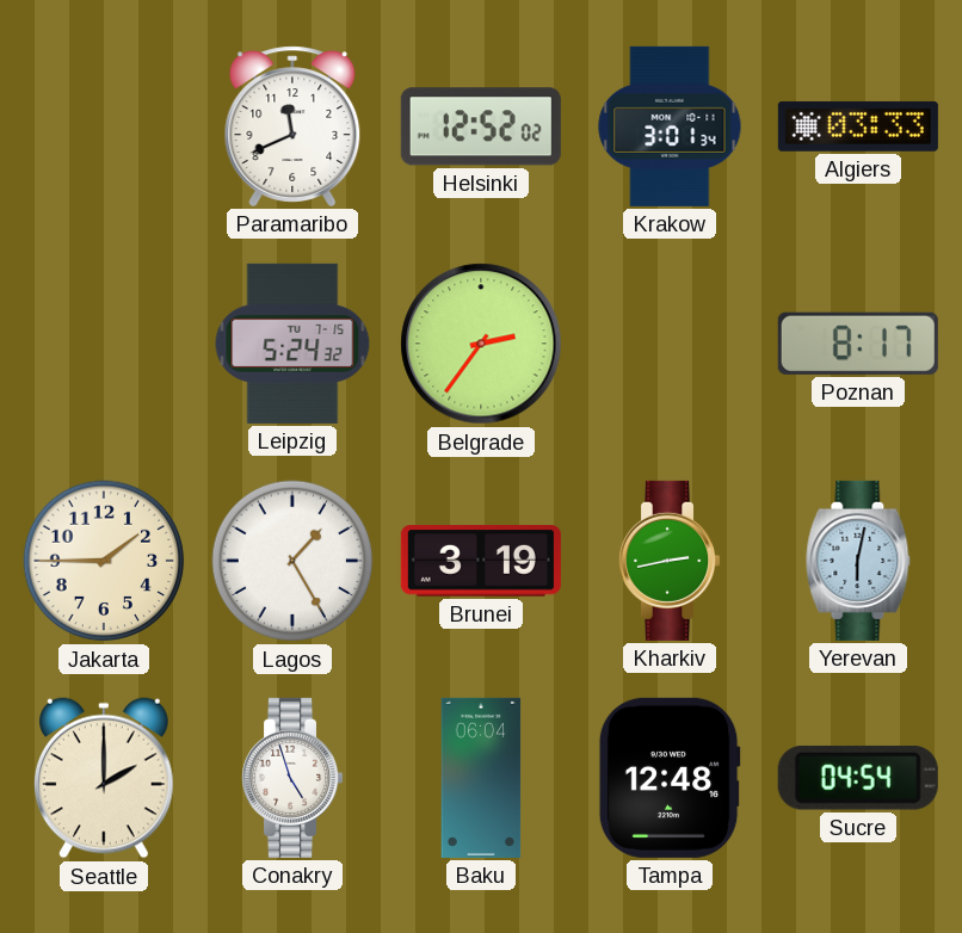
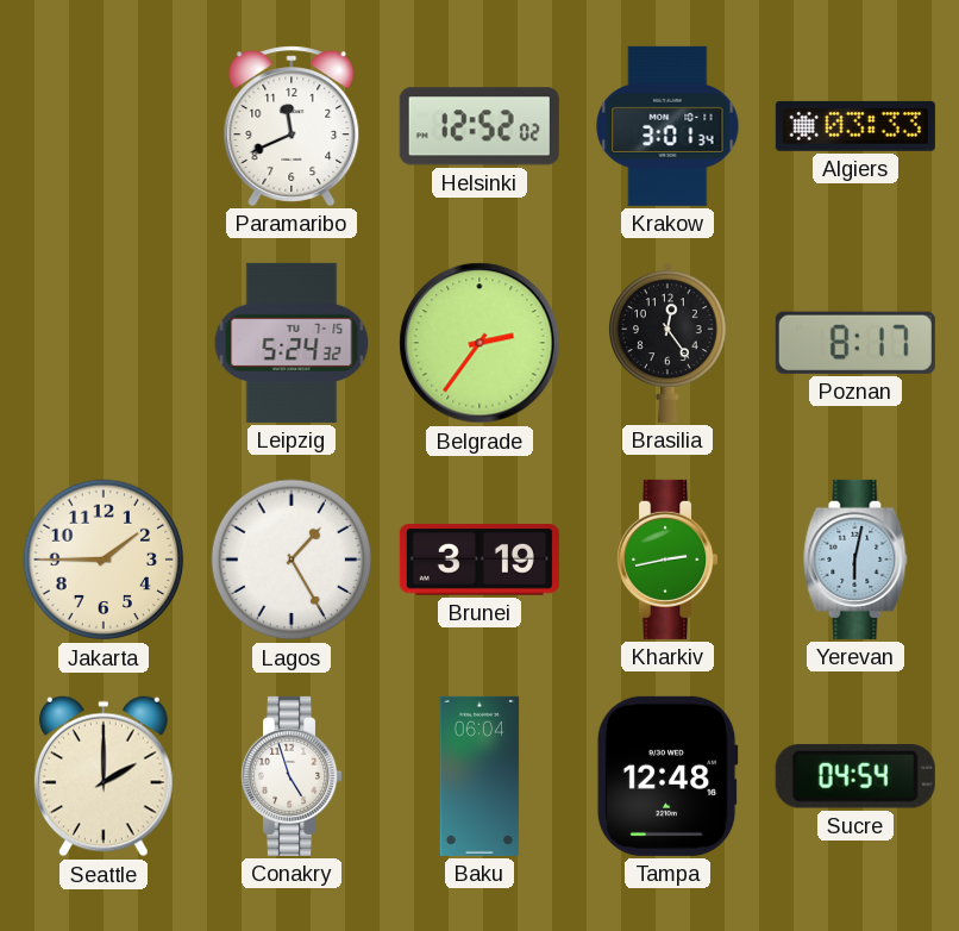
Brasilia: none -> 12:24 (669, 343)
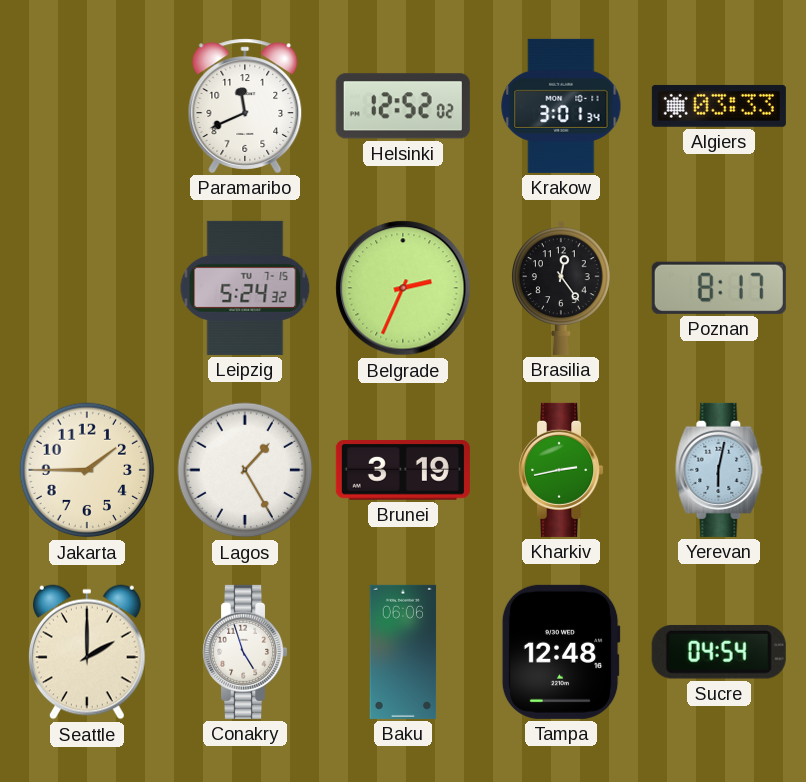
Belgrade: 2:36 -> 2:34 (403, 288)
Baku: 06:04 -> 06:06 (403, 652)
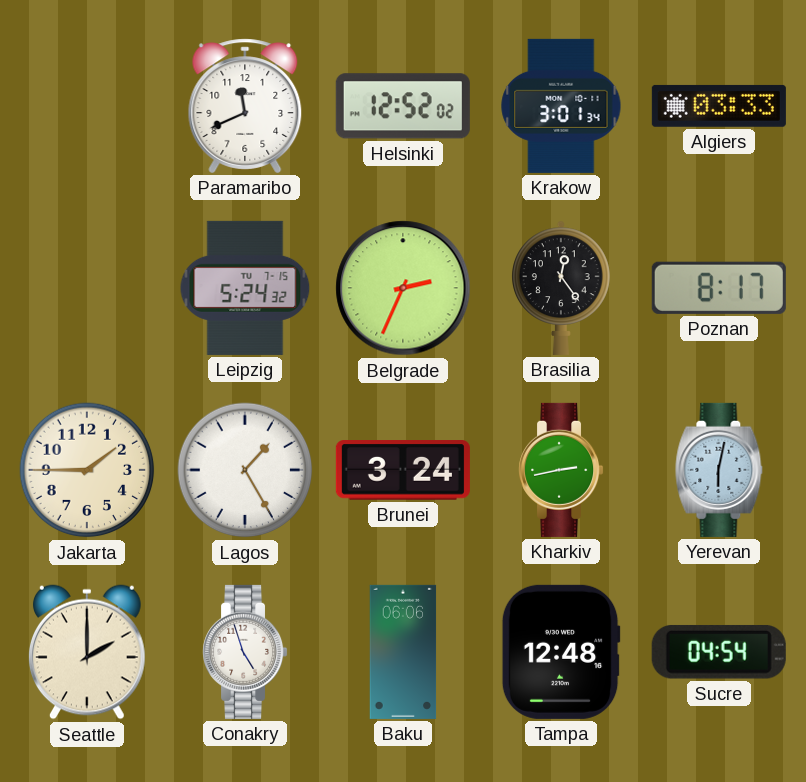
Brunei: 3:19 -> 3:24 (403, 470)
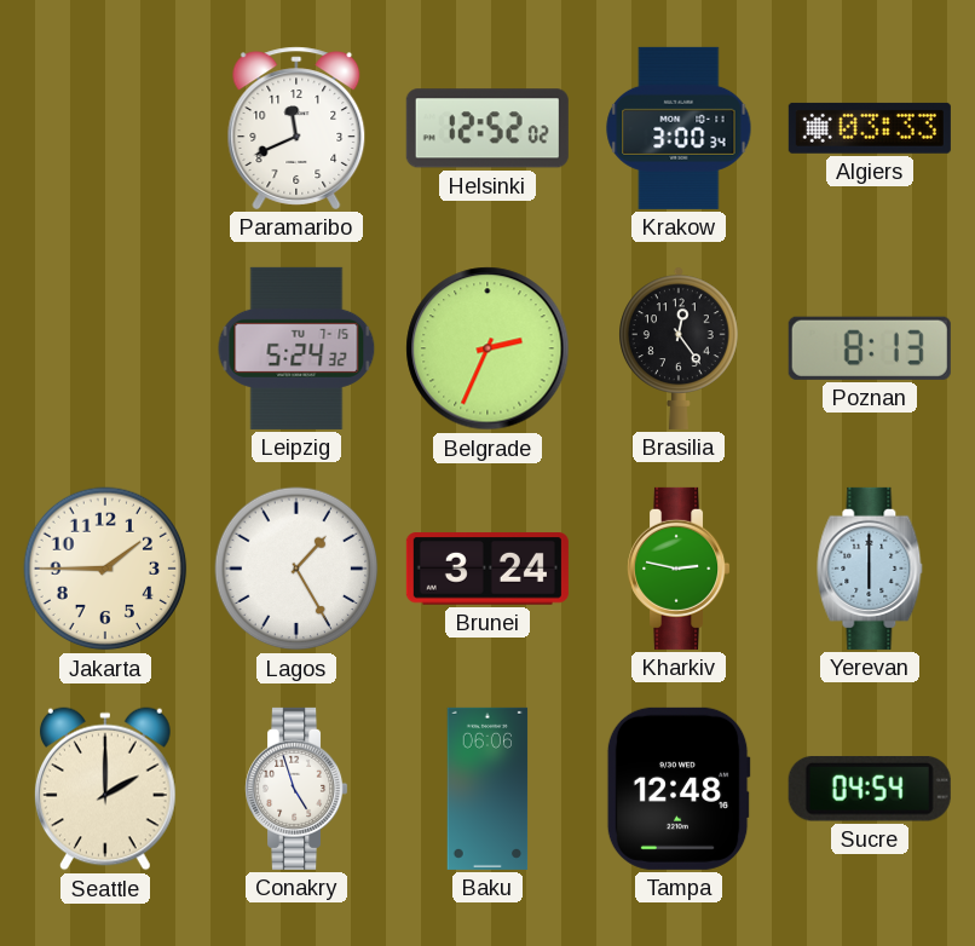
Krakow: 3:01 -> 3:00 (679, 128)
Poznan: 8:17 -> 8:13 (870, 348)
Kharkiv: 2:43 -> 2:47 (679, 569)
Yerevan: 6:02 -> 6:00 (870, 569)
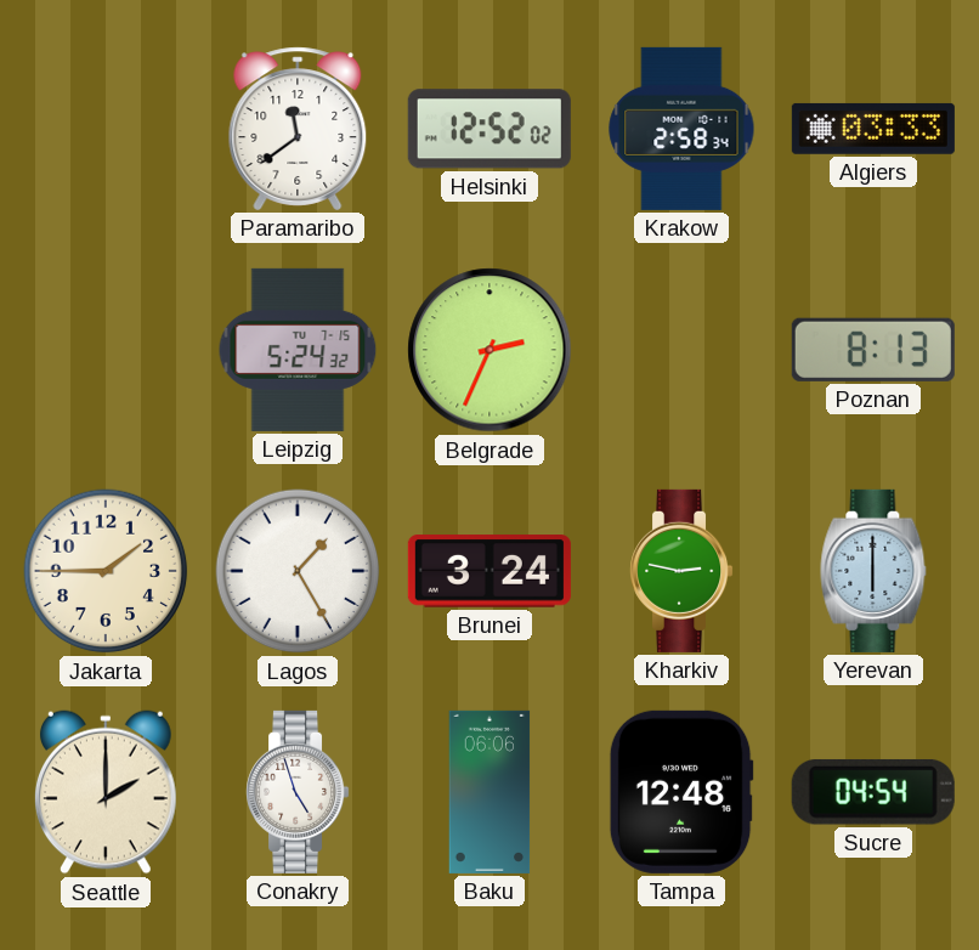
Paramaribo: 11:41 -> 11:39 (298, 129)
Krakow: 3:00 -> 2:58 (681, 129)
Brasilia: 12:24 -> none (680, 348)
